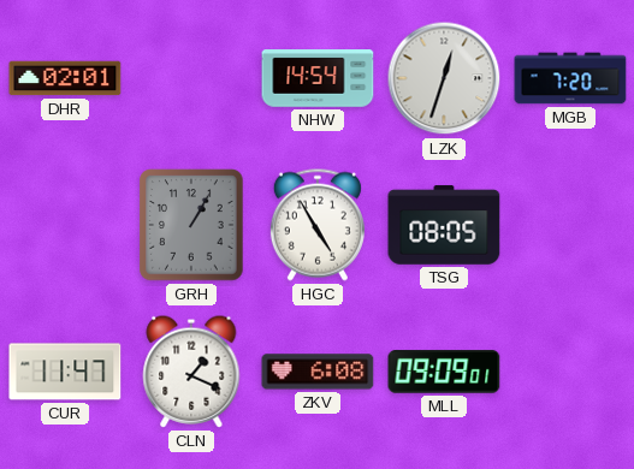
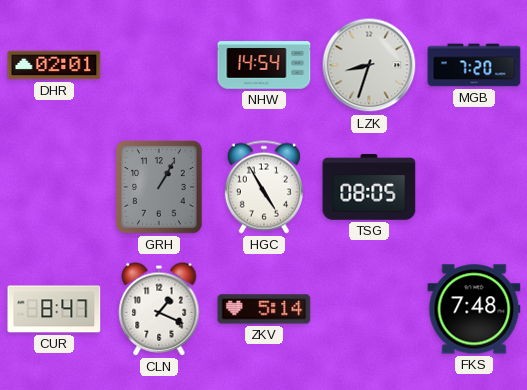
LZK: 12:33 -> 8:33 (369, 65)
CUR: 11:47 -> 8:47 (54, 309)
ZKV: 6:08 -> 5:14 (264, 309)
MLL: 09:09 -> none (444, 372)
FKS: none -> 7:48 (474, 309)
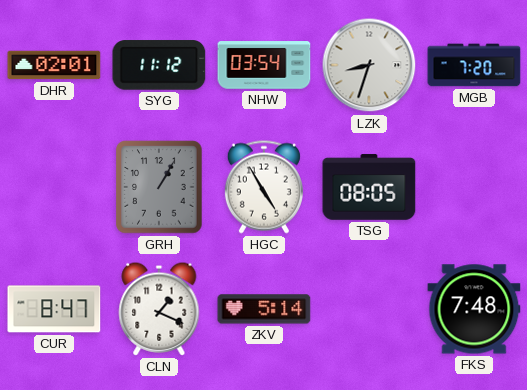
SYG: none -> 11:12 (159, 65)
NHW: 14:54 -> 03:54 (264, 65)
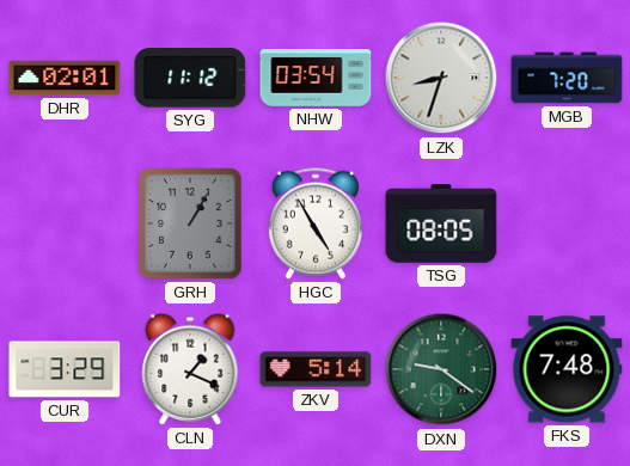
CUR: 8:47 -> 3:29 (65, 369)
DXN: none -> 9:21 (441, 369)
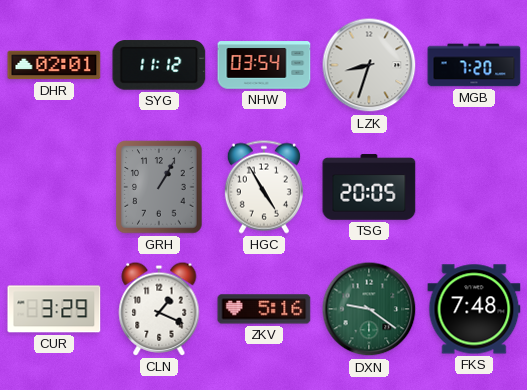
TSG: 08:05 -> 20:05 (369, 187)
ZKV: 5:14 -> 5:16 (264, 309)
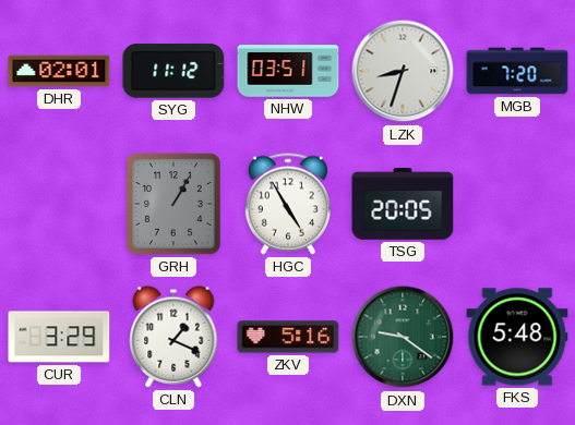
NHW: 03:54 -> 03:51 (288, 71)
FKS: 7:48 -> 5:48 (517, 337)
